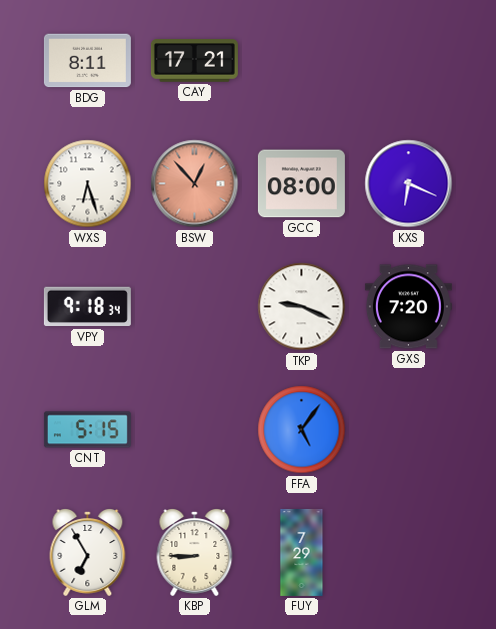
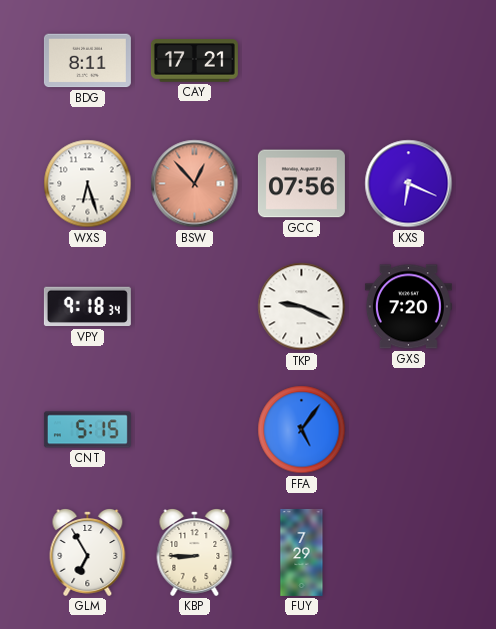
GCC: 08:00 -> 07:56 (301, 184)
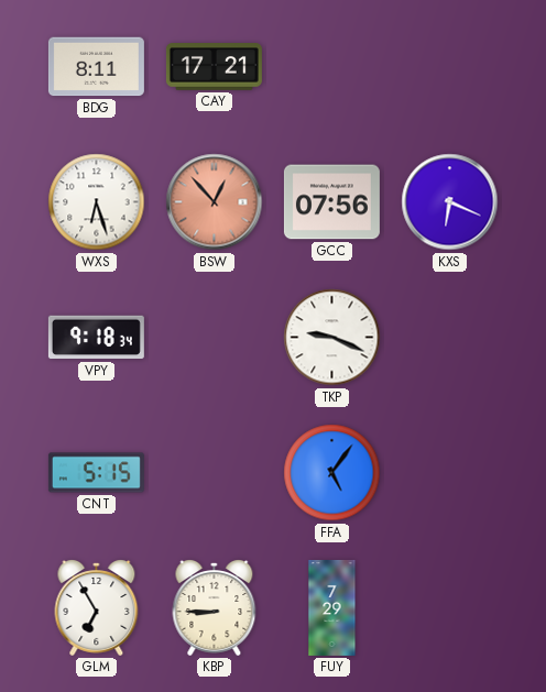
GXS: 7:20 -> none (408, 307)
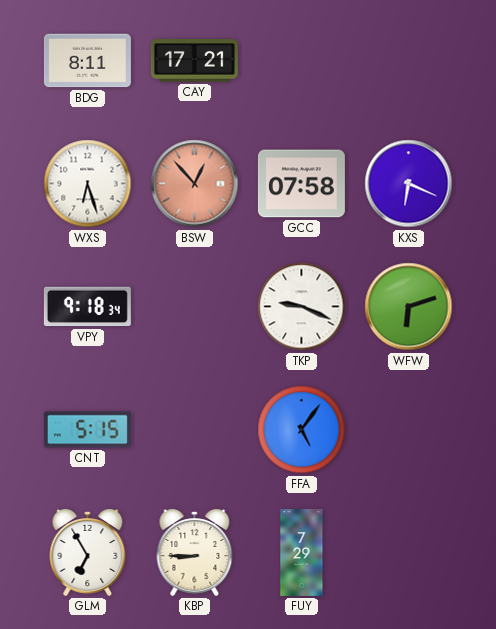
GCC: 07:56 -> 07:58 (301, 184)
WFW: none -> 6:12 (409, 307)
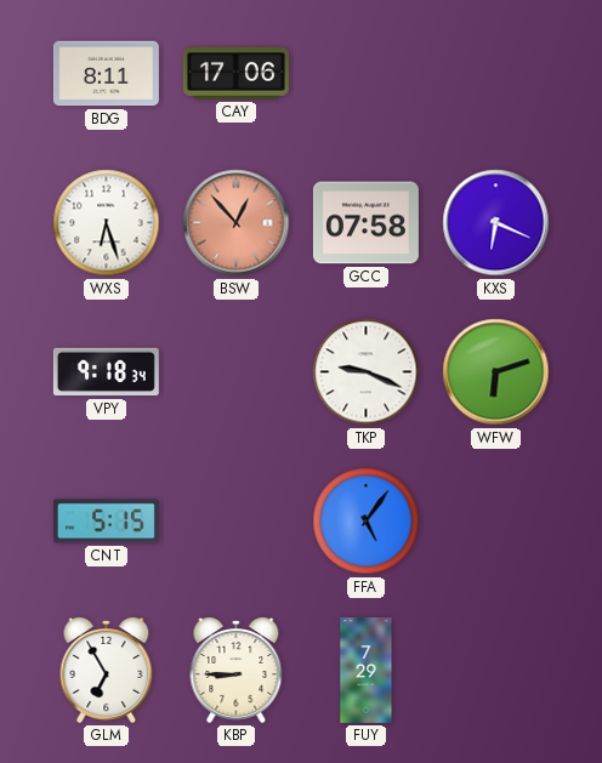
CAY: 17:21 -> 17:06 (235, 74)
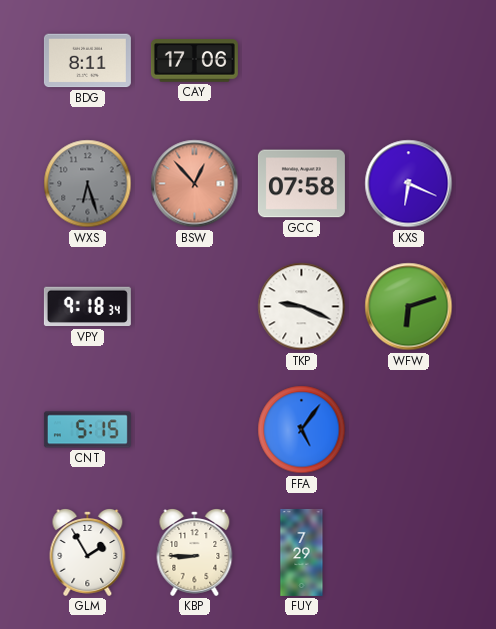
WXS dial: white -> grey (88, 184)
GLM: 6:55 -> 1:55 (88, 553)
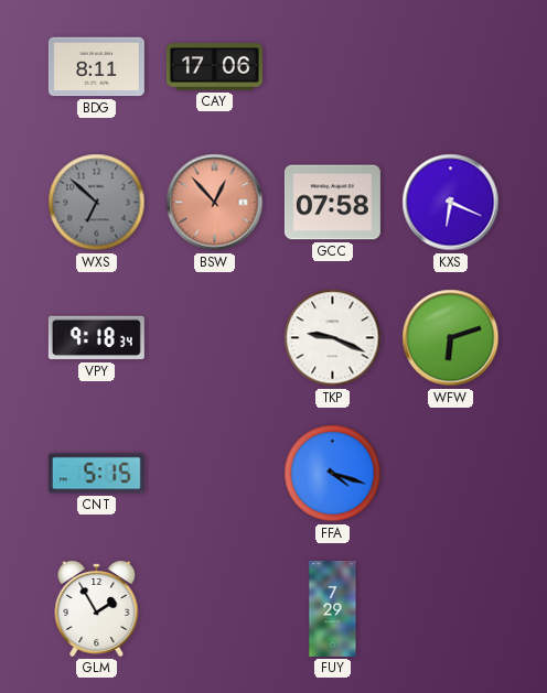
WXS: 6:27 -> 6:52 (97, 203)
FFA: 5:06 -> 4:18 (333, 474)
KBP: 8:45 -> none (195, 553)
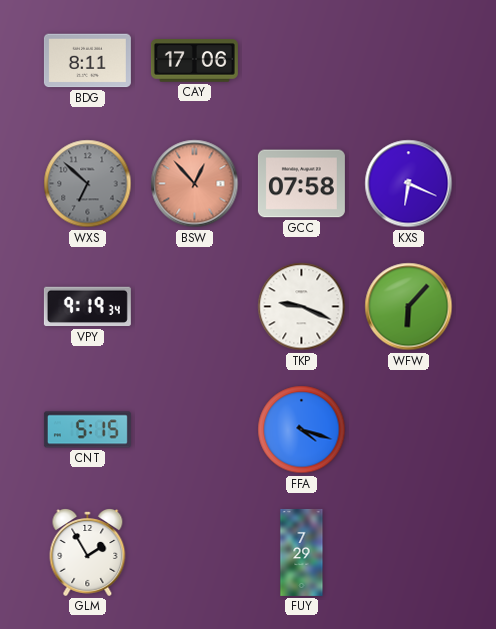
VPY: 9:18 -> 9:19 (87, 307)
WFW: 6:12 -> 6:07 (409, 307)
